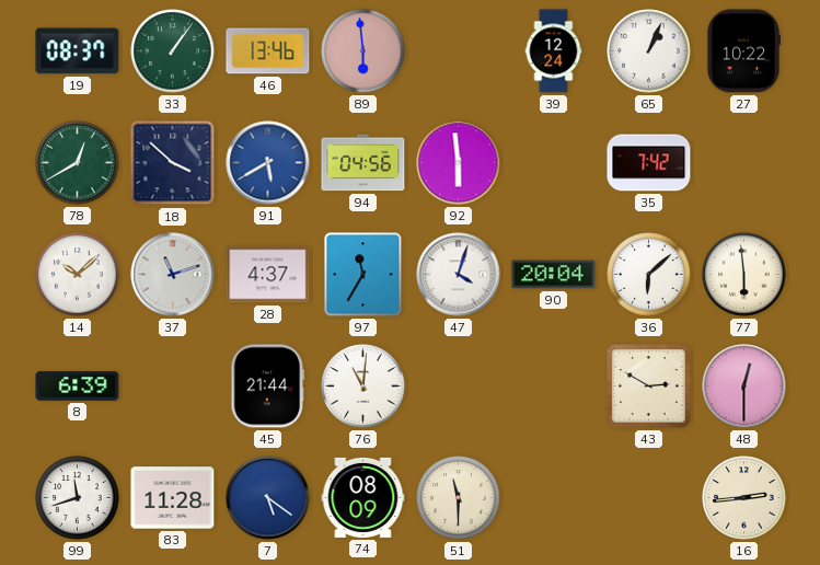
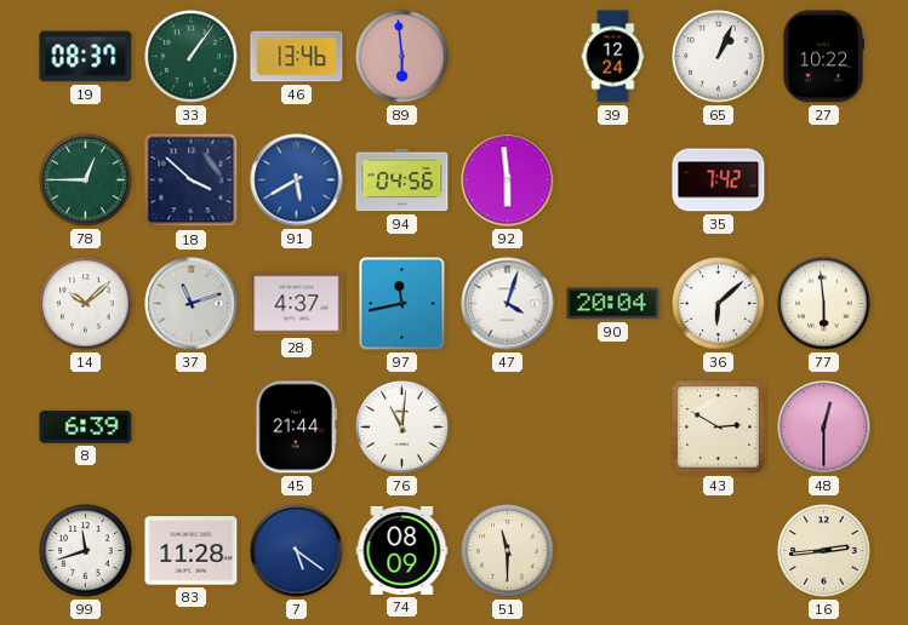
78: 12:40 -> 12:45 (86, 180)
97: 11:35 -> 11:43 (402, 304)
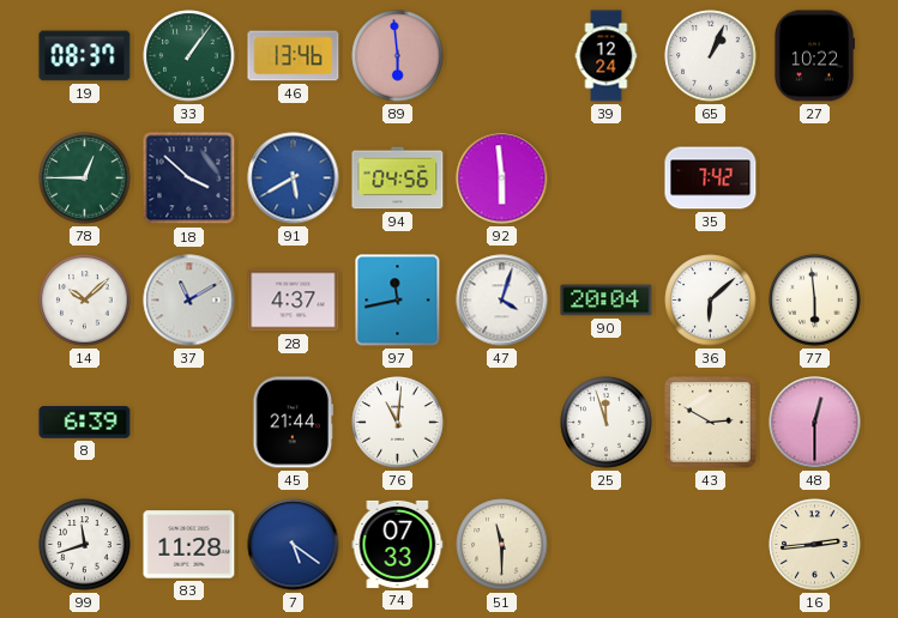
37: 11:12 -> 11:10 (189, 301)
25: none -> 11:57 (607, 423)
74: 08:09 -> 07:33 (398, 544)
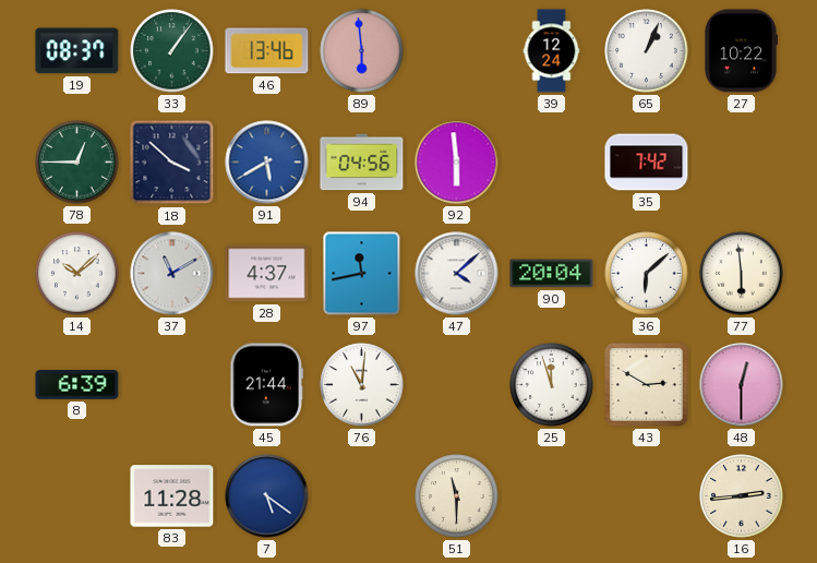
47: 4:03 -> 4:08 (457, 274)
99: 11:42 -> none (85, 545)
74: 07:33 -> none (398, 544)
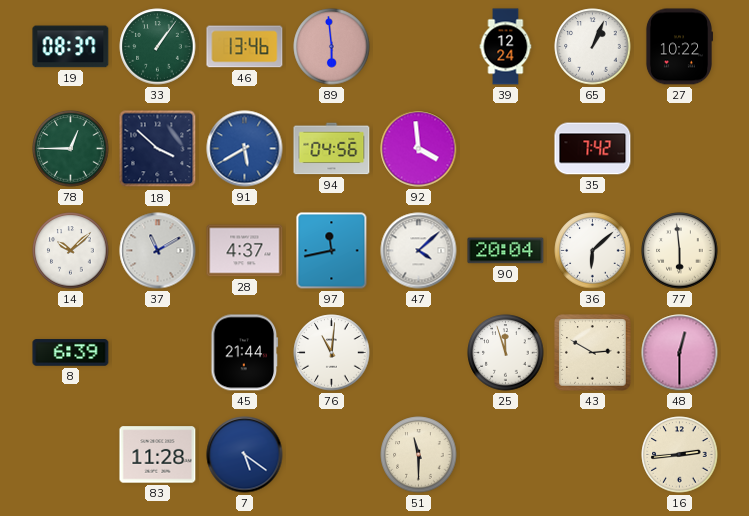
92: 5:59 -> 3:59 (419, 149)
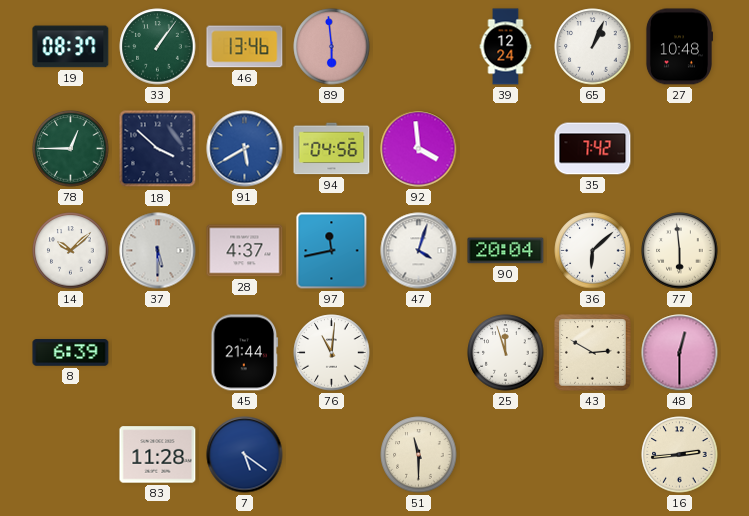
27: 10:22 -> 10:48 (678, 47)
37: 11:10 -> 5:30 (158, 251)
47: 4:08 -> 4:03 (419, 251)
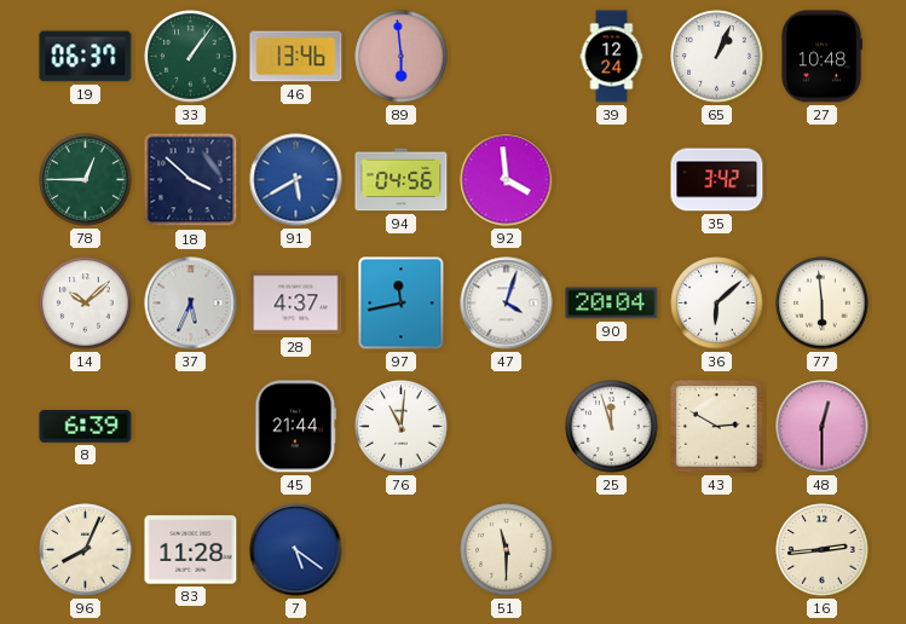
19: 08:37 -> 06:37 (86, 57)
35: 7:42 -> 3:42 (717, 180)
37: 5:30 -> 5:34 (191, 304)
96: none -> 8:04 (86, 550)
